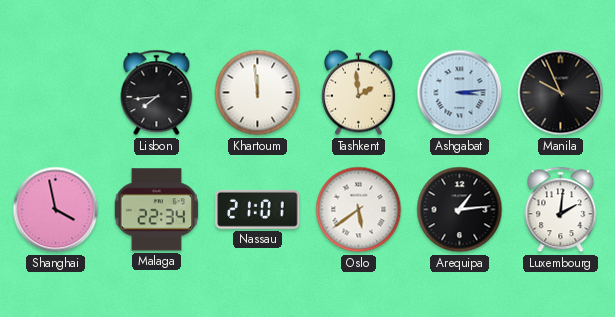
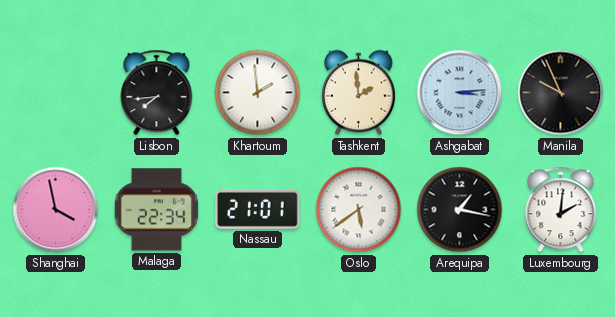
Khartoum: 11:59 -> 1:59 (258, 93)
Arequipa: 1:14 -> 1:17 (460, 210)
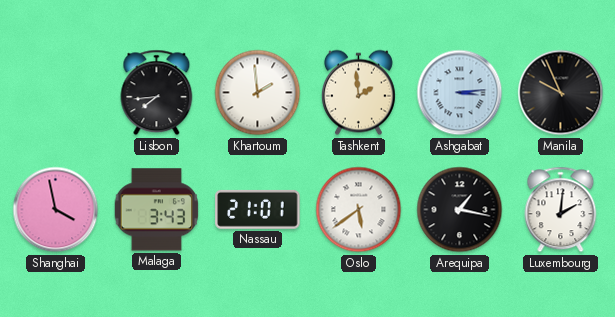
Malaga: 22:34 -> 3:43 (157, 210)
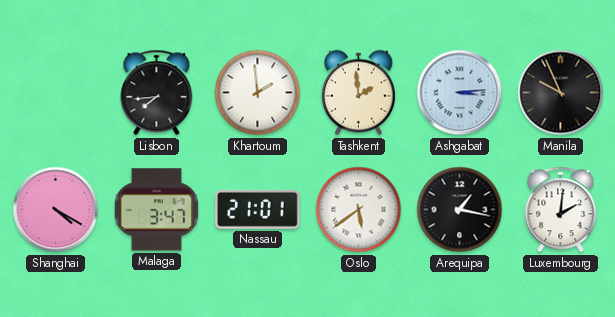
Shanghai: 3:58 -> 4:20 (56, 210)
Malaga: 3:43 -> 3:47 (157, 210)
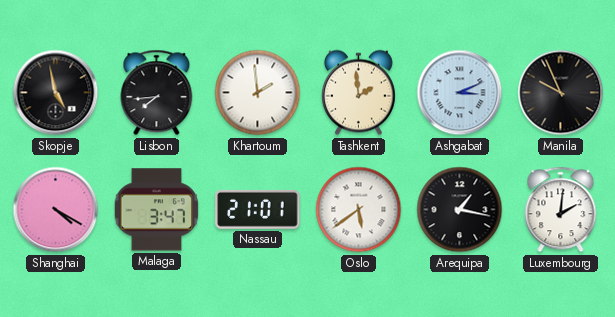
Skopje: none -> 4:58 (56, 93)
Ashgabat: 3:14 -> 3:11 (460, 93)
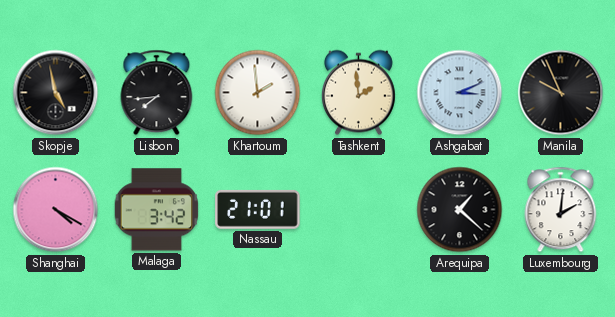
Malaga: 3:47 -> 3:42 (157, 210)
Oslo: 5:39 -> none (359, 210)
Arequipa: 1:17 -> 1:22 (460, 210)
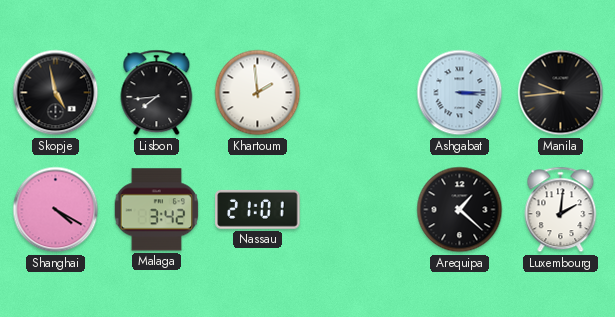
Tashkent: 1:59 -> none (358, 93)
Ashgabat: 3:11 -> 3:15 (460, 93)
Manila: 9:56 -> 9:44 (561, 93)
